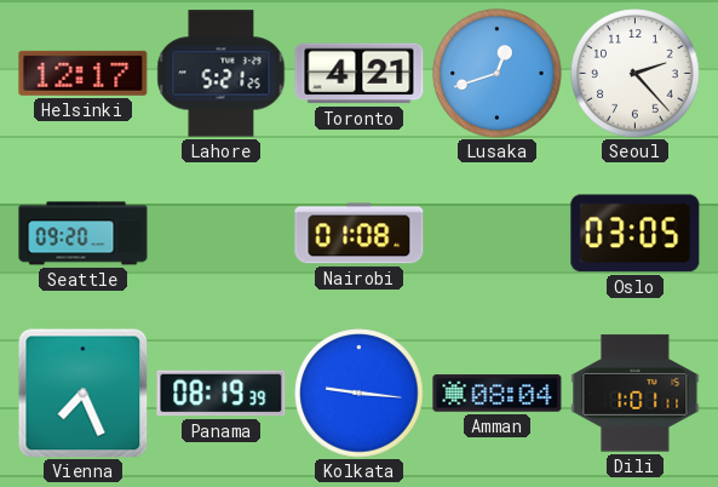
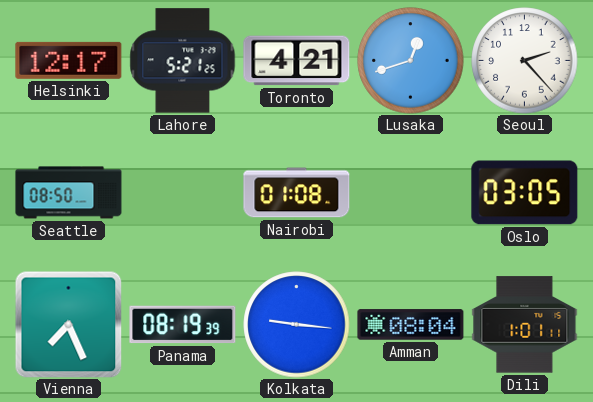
Seattle: 09:20 -> 08:50 (69, 193)
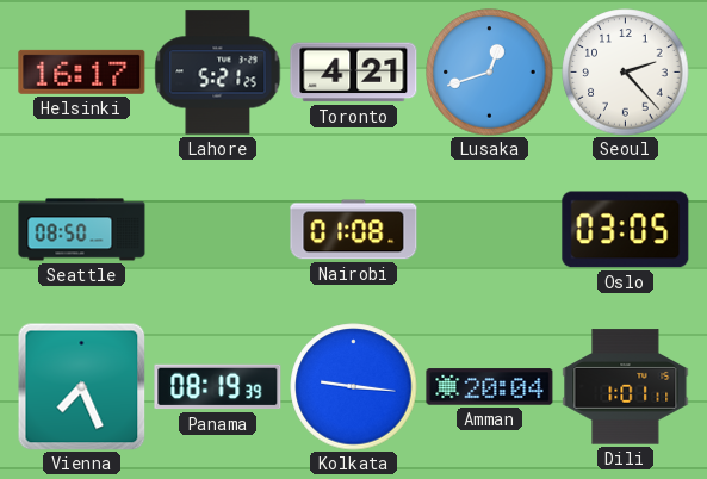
Helsinki: 12:17 -> 16:17 (82, 71)
Amman: 08:04 -> 20:04 (490, 387)
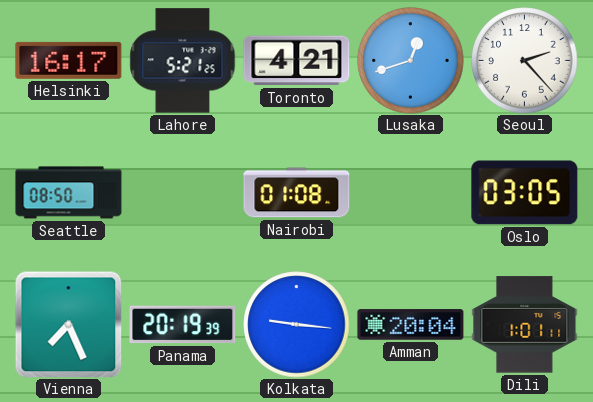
Panama: 08:19 -> 20:19 (183, 325)
